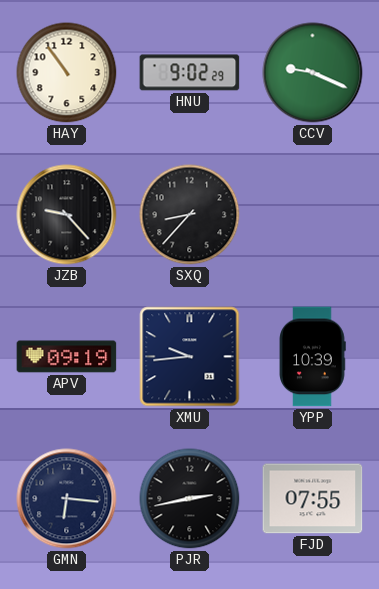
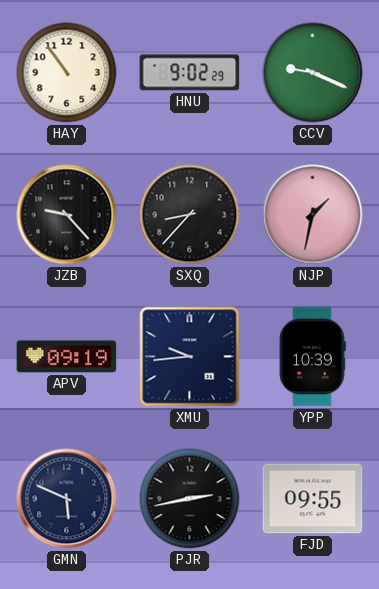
NJP: none -> 1:32 (313, 215)
GMN: 6:16 -> 5:49 (67, 499)
FJD: 07:55 -> 09:55 (313, 499)
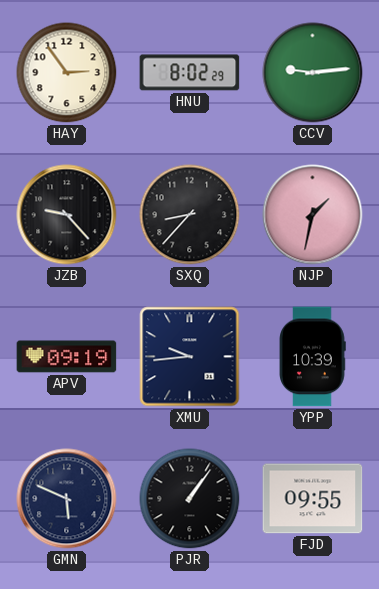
HAY: 10:54 -> 2:54 (67, 73)
HNU: 9:02 -> 8:02 (190, 73)
CCV: 9:19 -> 9:14 (313, 73)
PJR: 2:43 -> 1:06 (190, 499)
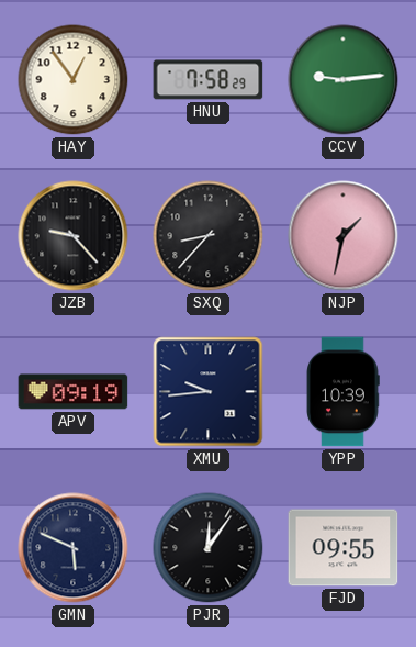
HAY: 2:54 -> 12:54 (74, 80)
HNU: 8:02 -> 7:58 (209, 80)
PJR: 1:06 -> 12:06 (209, 548)
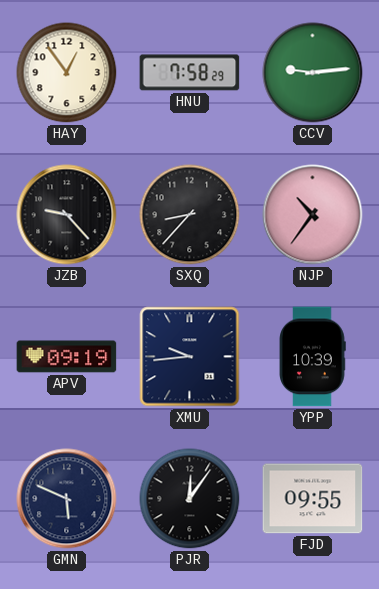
NJP: 1:32 -> 10:36 (313, 215)
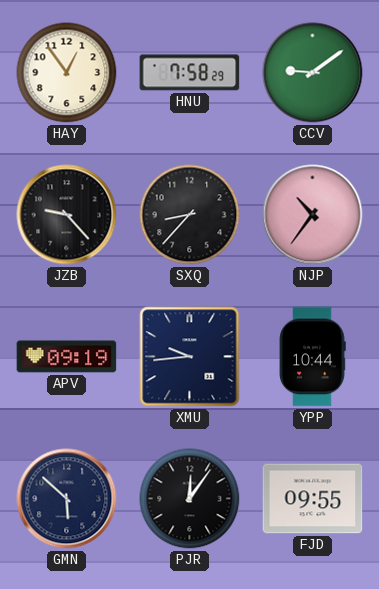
CCV: 9:14 -> 9:09 (313, 73)
YPP: 10:39 -> 10:44 (312, 357)
GMN: 5:49 -> 5:52 (67, 499)
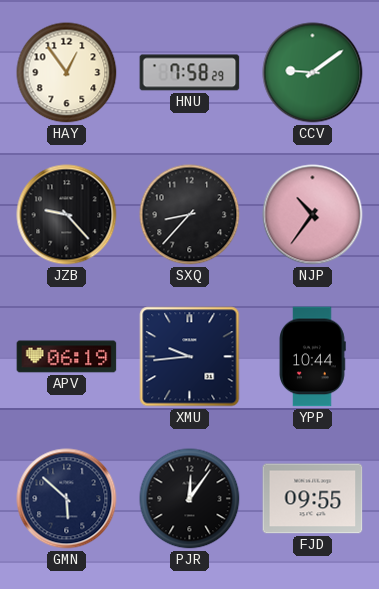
APV: 09:19 -> 06:19 (67, 357)
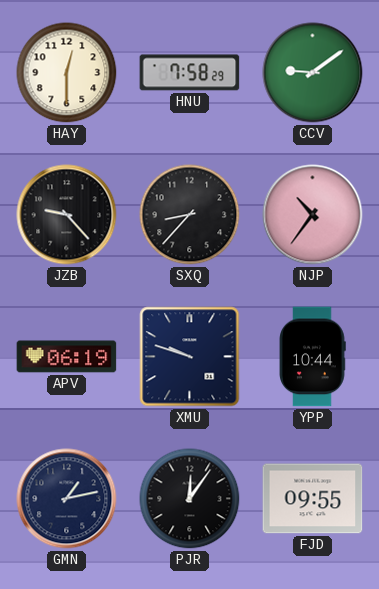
HAY: 12:54 -> 12:30 (67, 73)
XMU: 9:44 -> 9:48 (190, 357)
GMN: 5:52 -> 1:13 (67, 499)
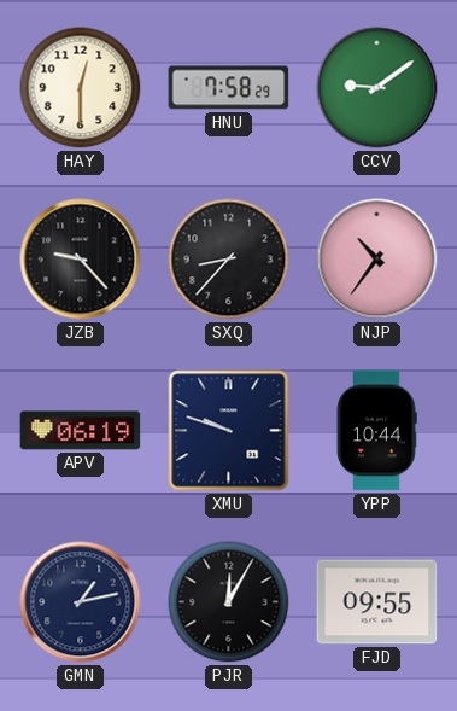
PJR: 12:06 -> 12:05 (229, 602)
